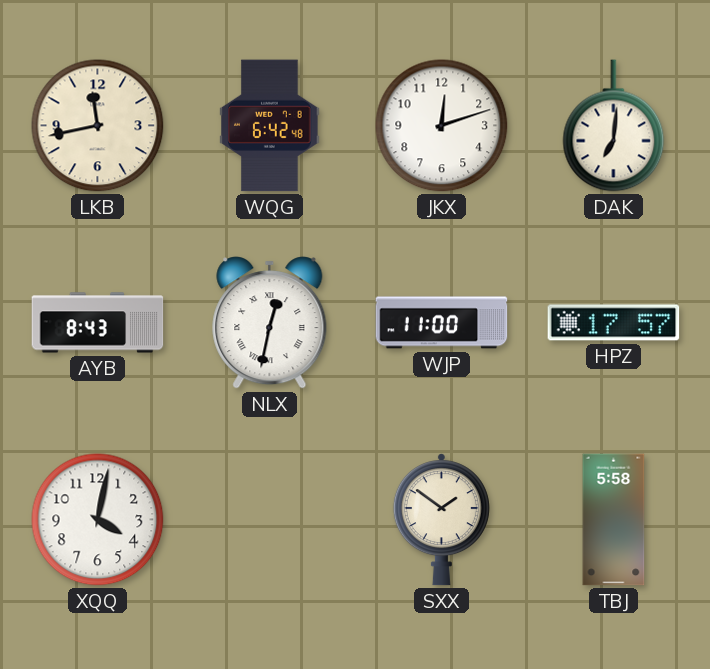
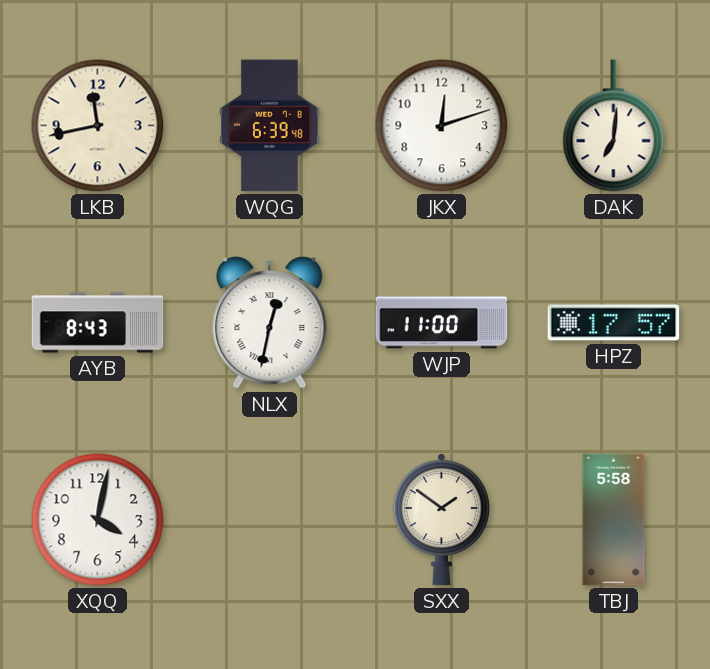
WQG: 6:42 -> 6:39 (270, 126)
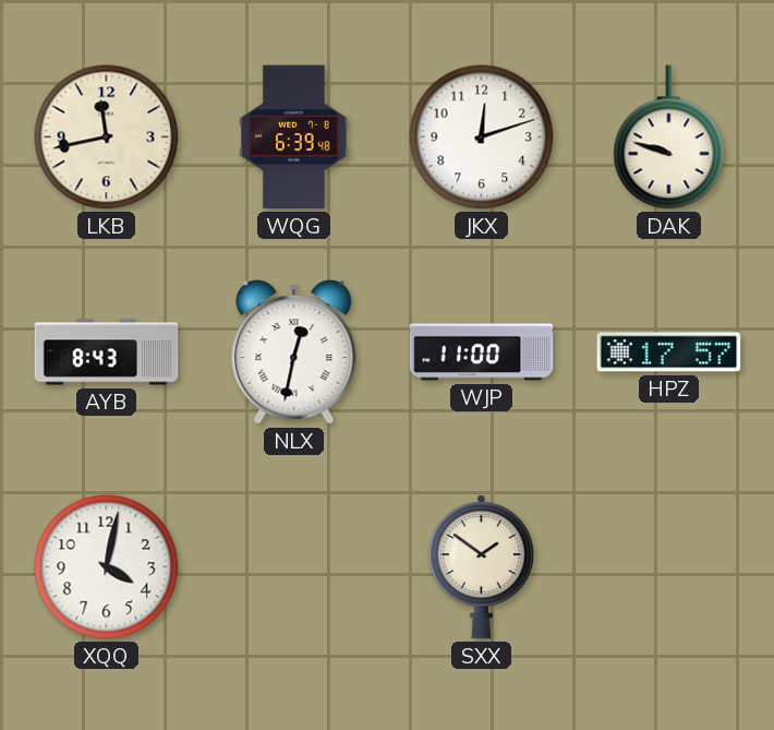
DAK: 7:01 -> 9:48 (669, 137)
TBJ: 5:58 -> none (614, 520)
